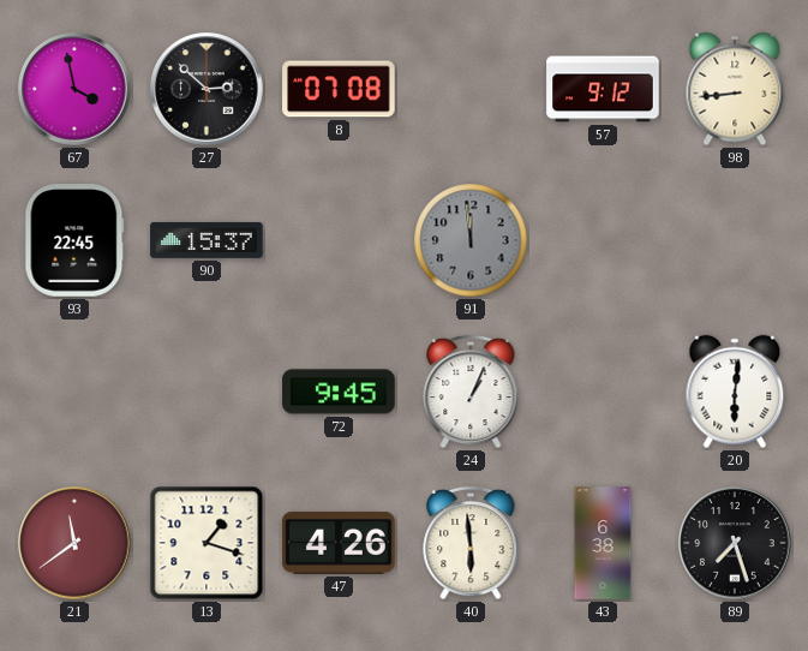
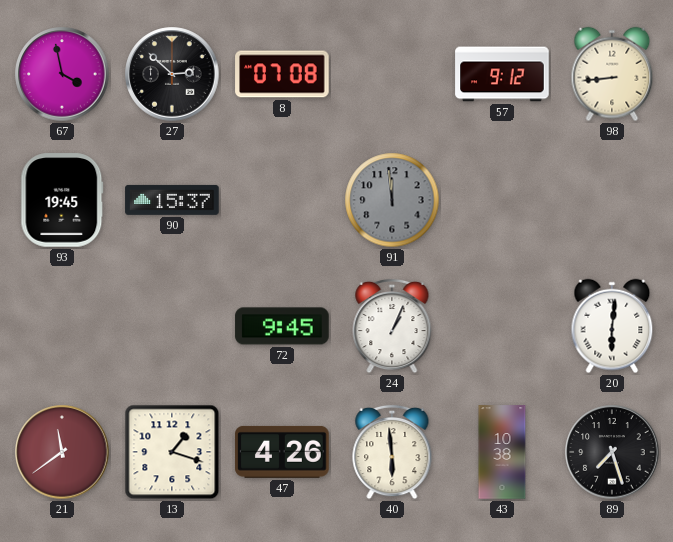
93: 22:45 -> 19:45 (62, 200)
43: 6:38 -> 10:38 (502, 452)
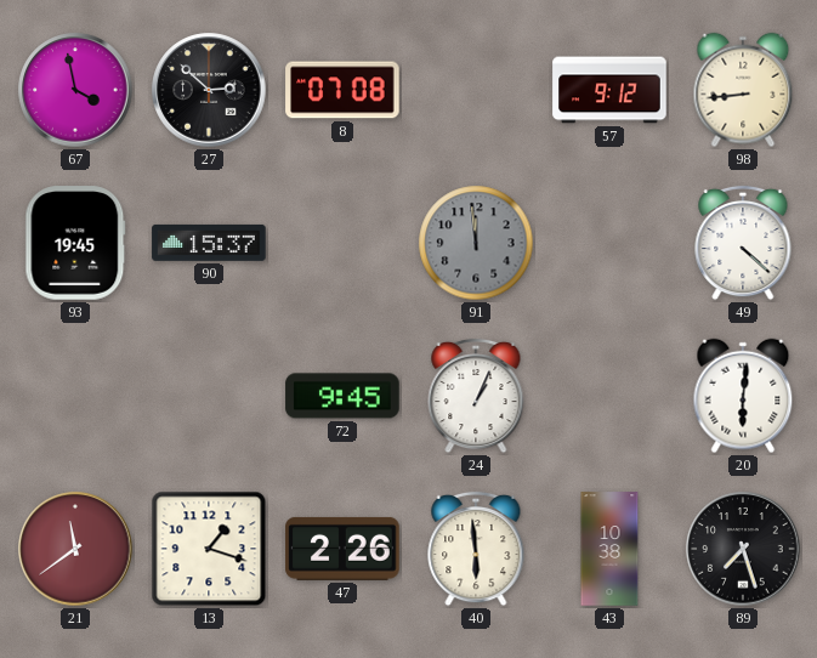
49: none -> 4:22 (743, 243)
47: 4:26 -> 2:26 (342, 549)
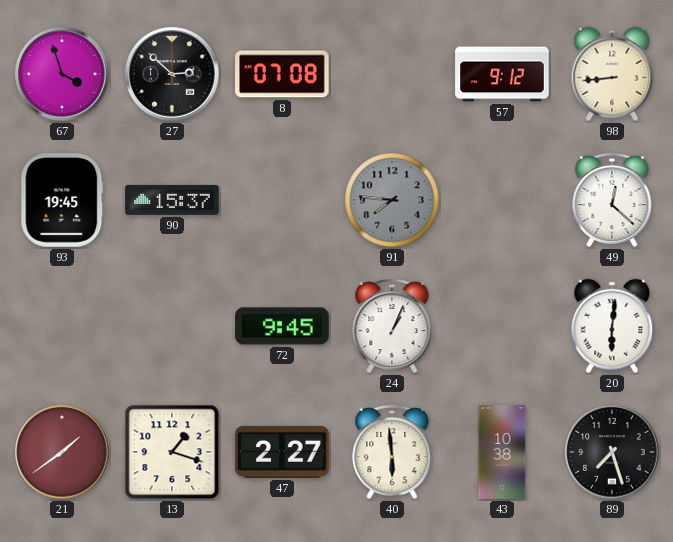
67: 3:58 -> 3:57 (62, 74)
91: 11:59 -> 7:46 (392, 200)
49: 4:22 -> 12:22 (612, 200)
21: 11:39 -> 1:39 (62, 452)
47: 2:26 -> 2:27 (282, 452)
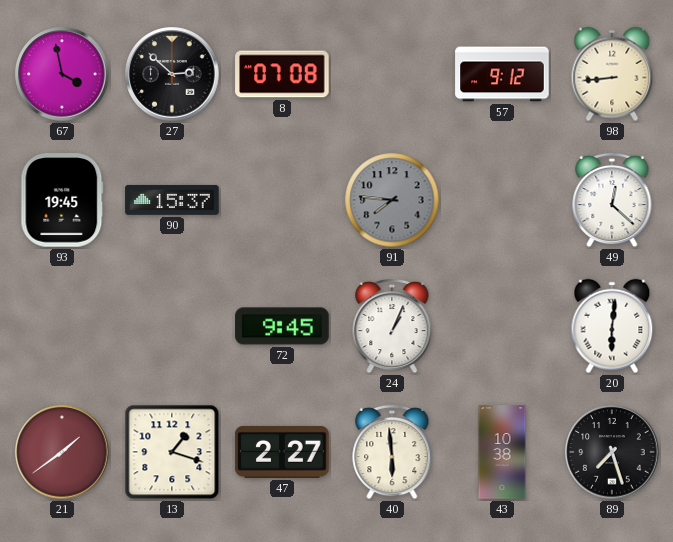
67: 3:57 -> 3:58 (62, 74)
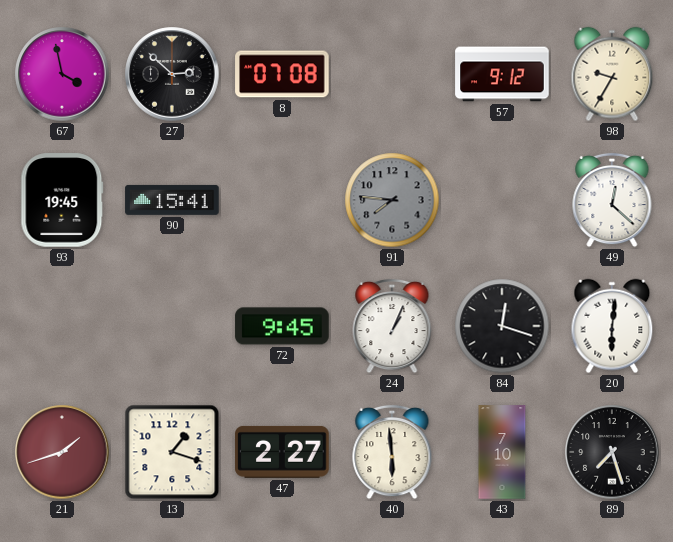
98: 8:44 -> 9:35 (612, 74)
90: 15:37 -> 15:41 (172, 200)
84: none -> 12:18 (502, 326)
21: 1:39 -> 1:42 (62, 452)
43: 10:38 -> 7:10 (502, 452)
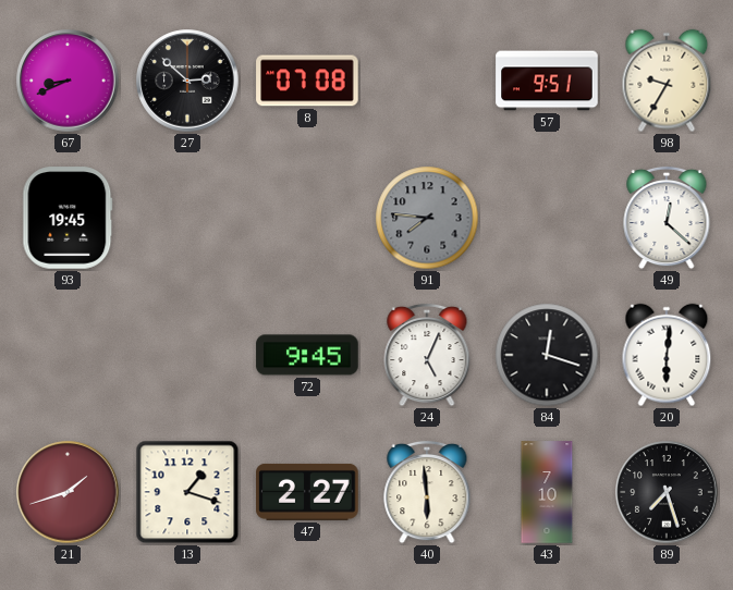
67: 3:58 -> 8:41 (68, 81)
57: 9:12 -> 9:51 (547, 81)
90: 15:41 -> none (172, 200)
24: 1:04 -> 5:04 (427, 355)
